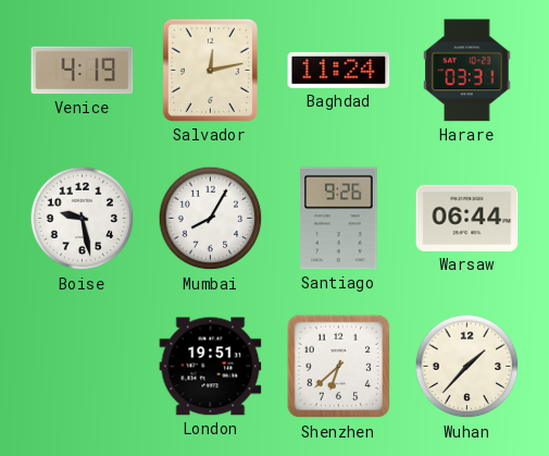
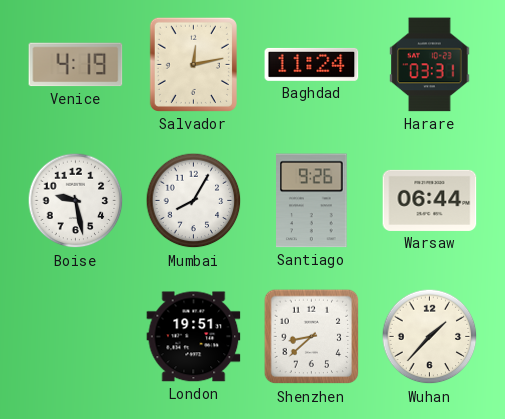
Shenzhen: 6:38 -> 8:38 (312, 337)
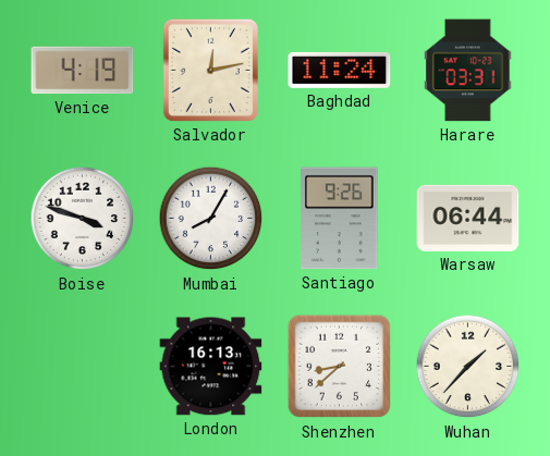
Boise: 9:28 -> 3:48 (83, 219)
London: 19:51 -> 16:13 (211, 367)
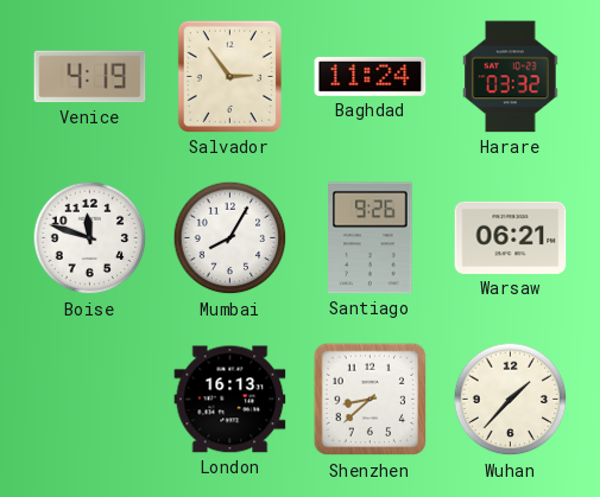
Salvador: 12:13 -> 2:54 (229, 76)
Harare: 03:31 -> 03:32 (511, 77)
Boise: 3:48 -> 11:48 (90, 238)
Warsaw: 06:44 -> 06:21 (511, 237)
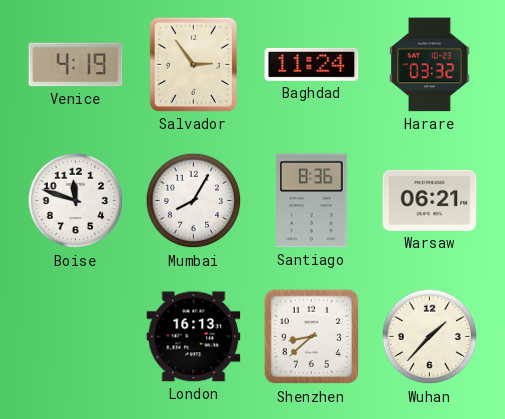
Santiago: 9:26 -> 8:36 (312, 201)
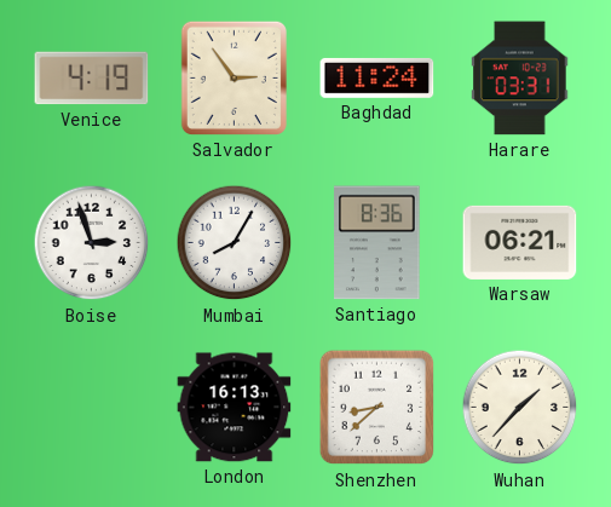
Harare: 03:32 -> 03:31 (520, 79)
Boise: 11:48 -> 2:57 (92, 243)
